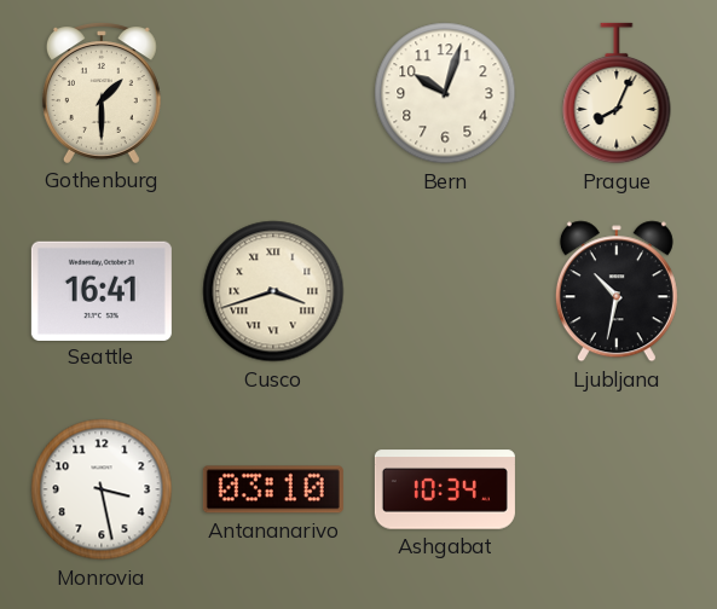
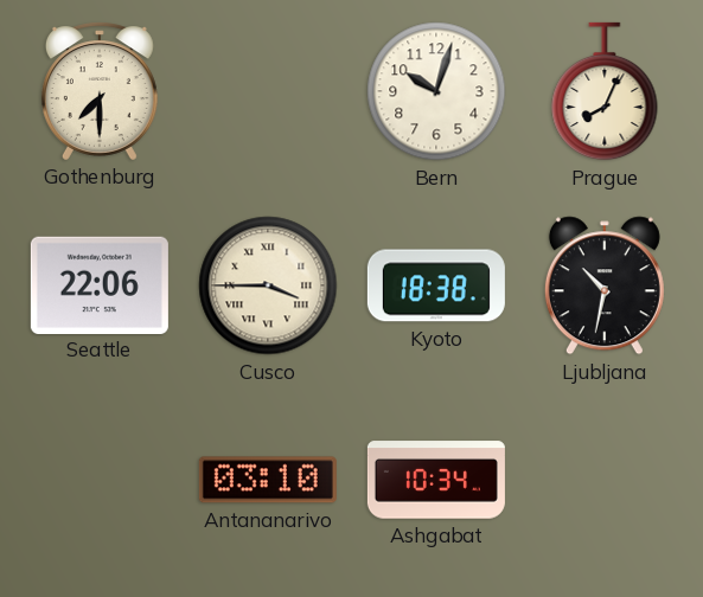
Gothenburg: 1:30 -> 7:30 (100, 91)
Seattle: 16:41 -> 22:06 (100, 284)
Cusco: 3:42 -> 3:45 (268, 285)
Kyoto: none -> 18:38 (436, 285)
Monrovia: 3:28 -> none (102, 489)
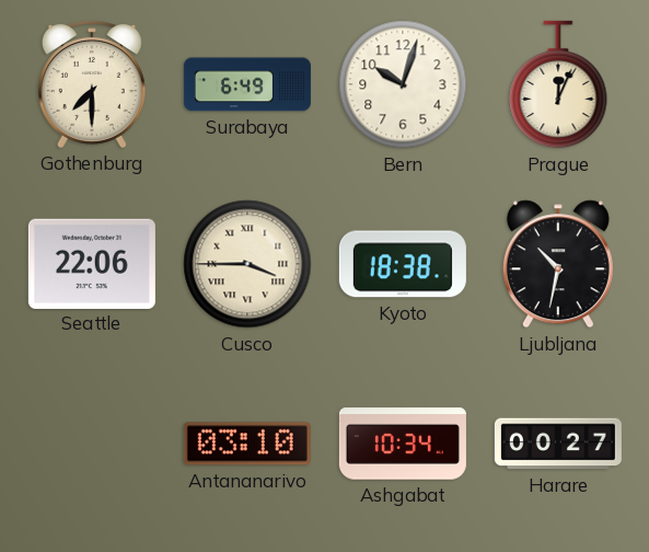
Surabaya: none -> 6:49 (247, 84)
Prague: 8:04 -> 12:04 (558, 84)
Harare: none -> 00:27 (558, 444)
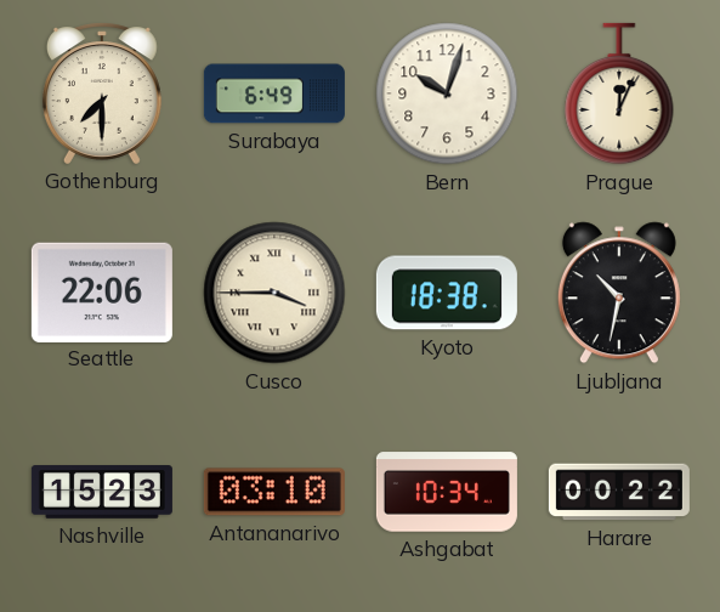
Nashville: none -> 15:23 (102, 492)
Harare: 00:27 -> 00:22 (619, 492)
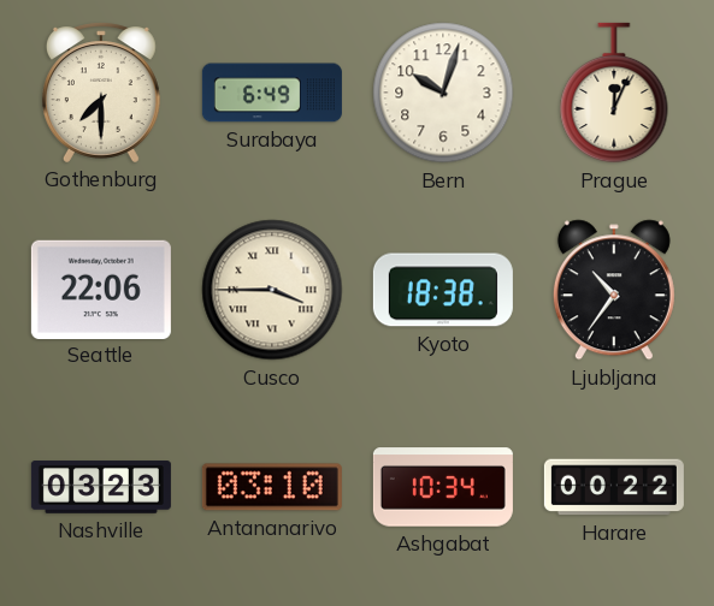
Ljubljana: 10:32 -> 10:36 (614, 290)
Nashville: 15:23 -> 03:23 (101, 487)
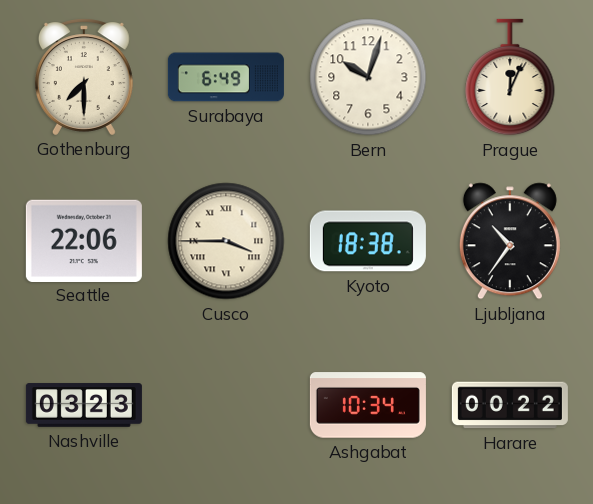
Antananarivo: 03:10 -> none (272, 487)
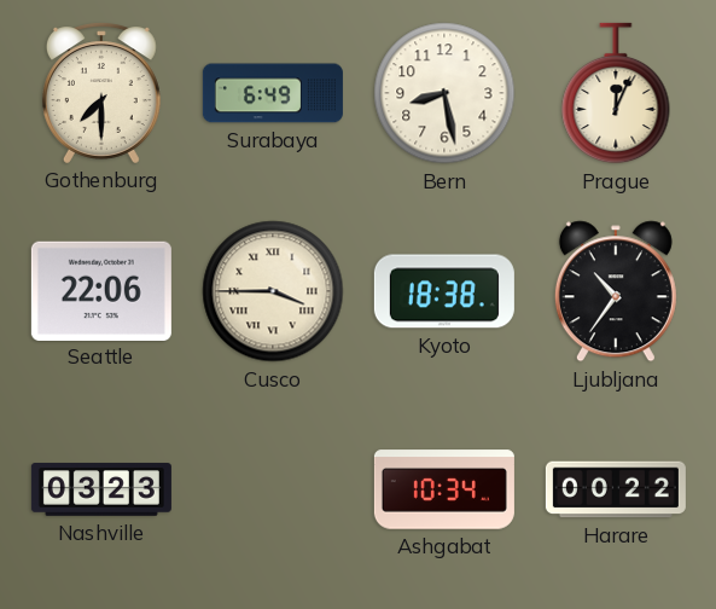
Bern: 10:03 -> 8:28 (444, 93)
